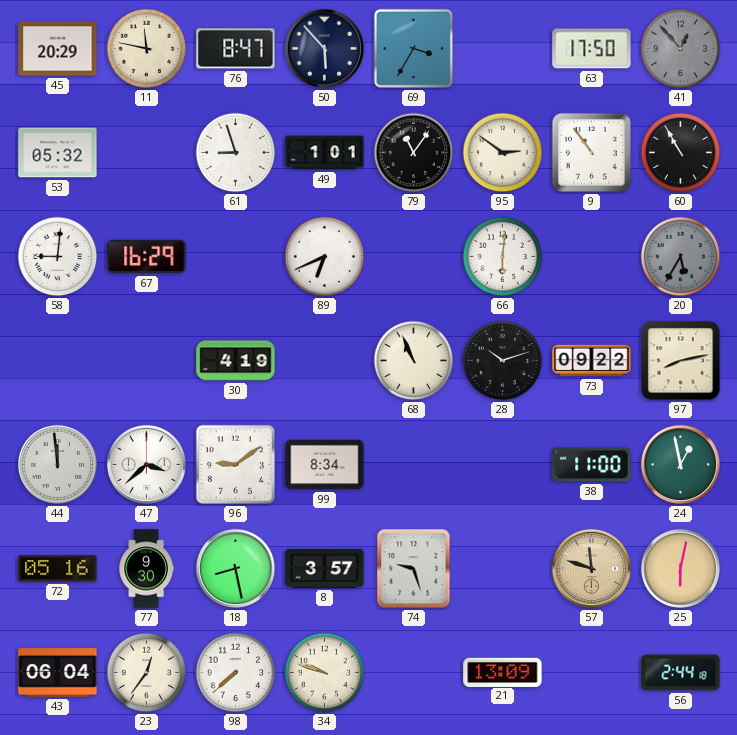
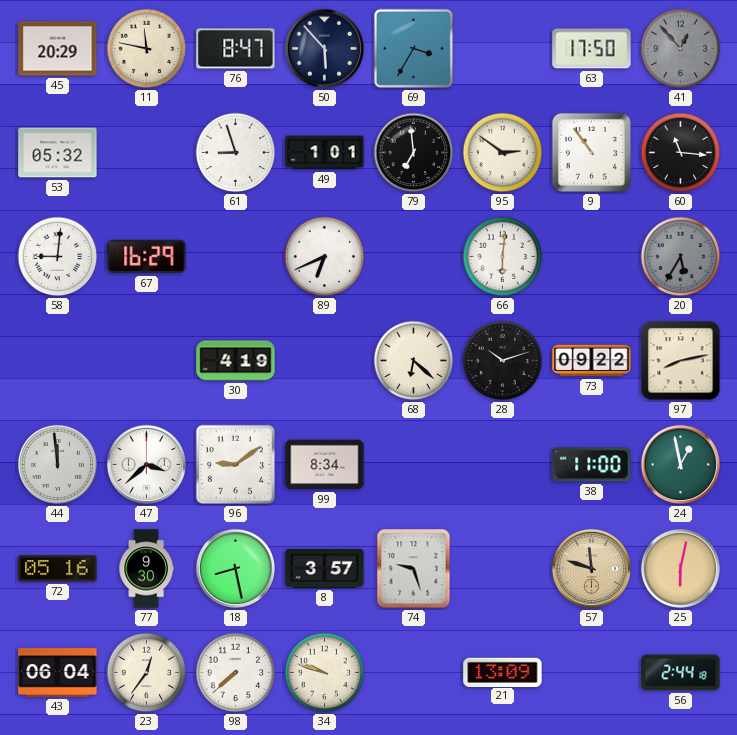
79: 11:06 -> 6:59 (414, 153)
60: 10:55 -> 11:16 (681, 153)
68: 10:56 -> 6:22 (414, 361)
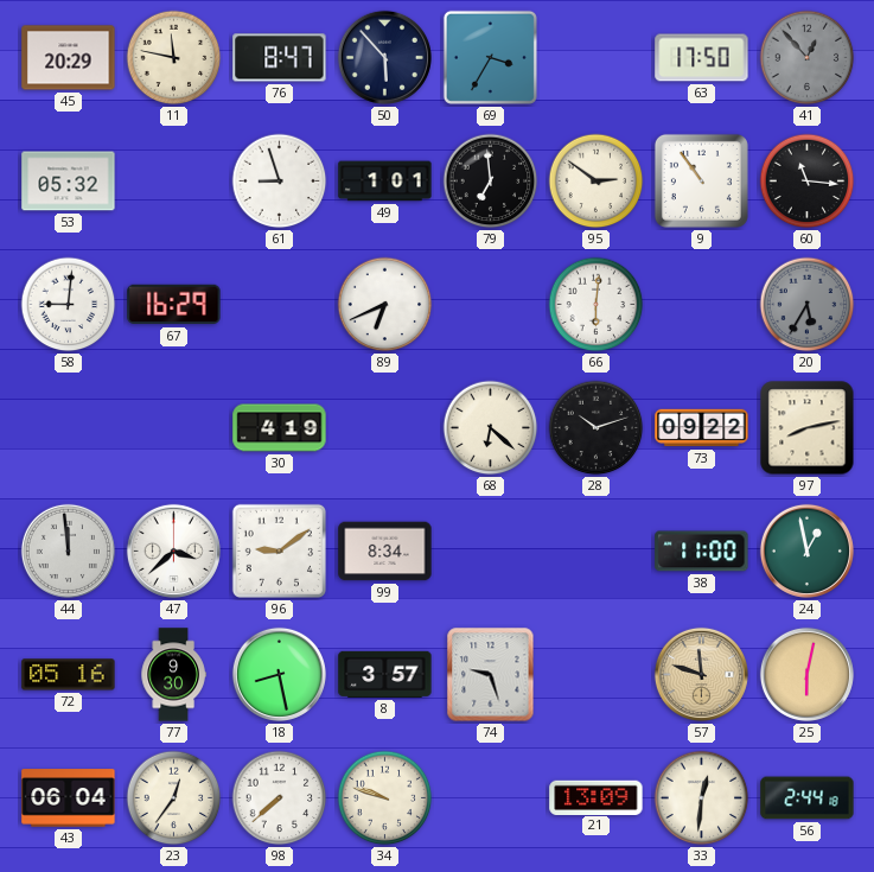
33: none -> 12:31 (702, 798)
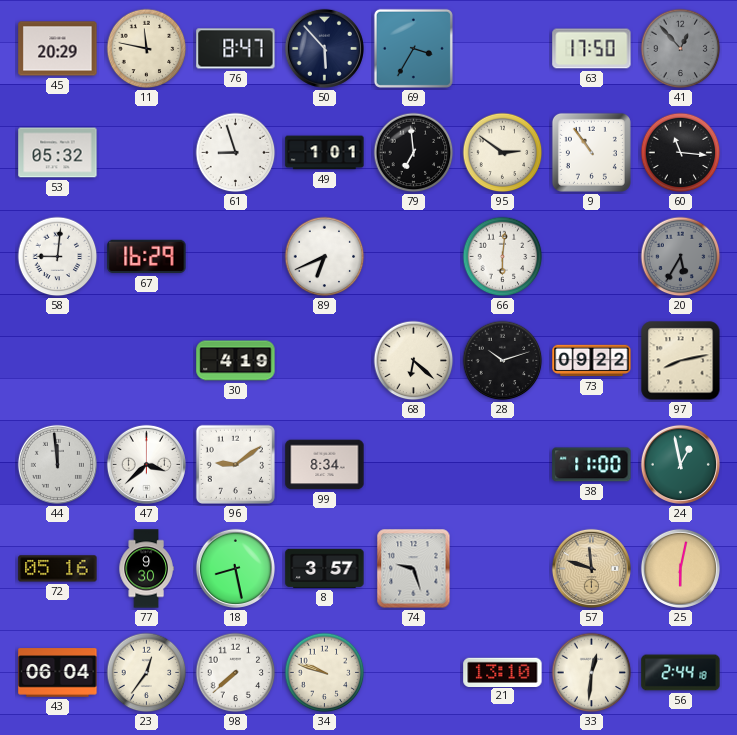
21: 13:09 -> 13:10 (503, 672)
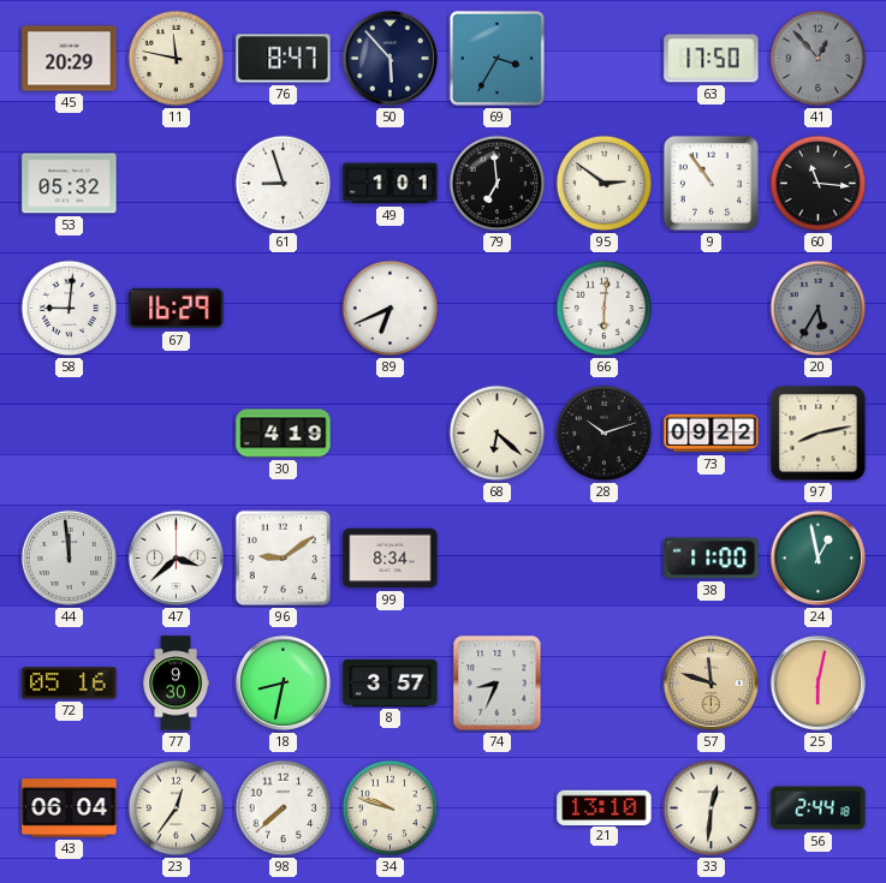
18: 8:28 -> 8:32 (283, 682)
74: 9:27 -> 8:34 (498, 684)
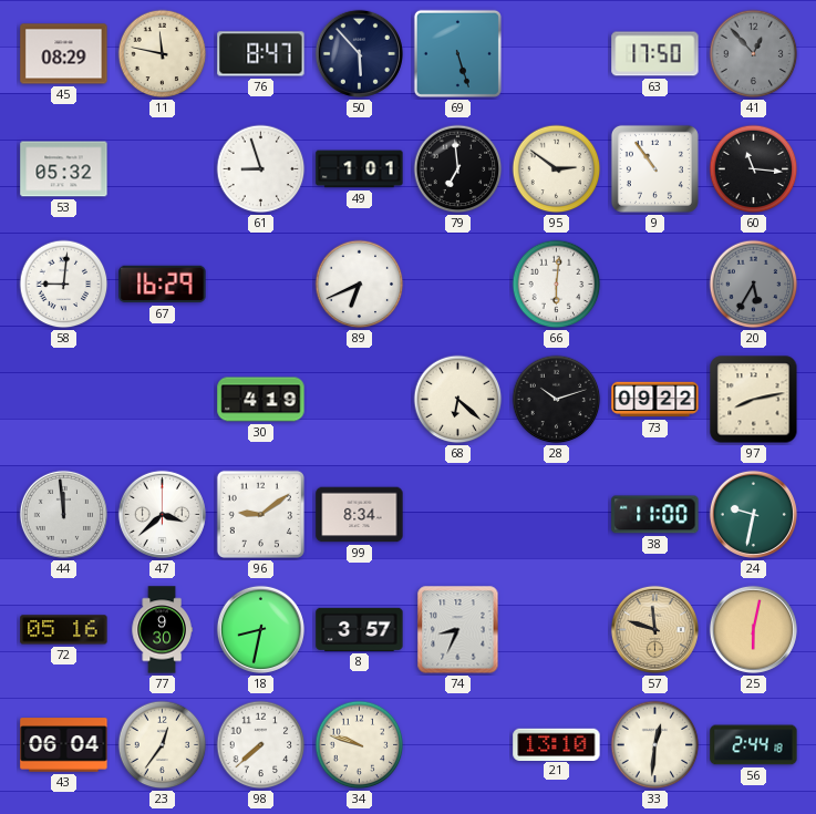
45: 20:29 -> 08:29 (64, 54)
69: 3:35 -> 5:27 (457, 53)
24: 12:58 -> 9:32 (753, 514)
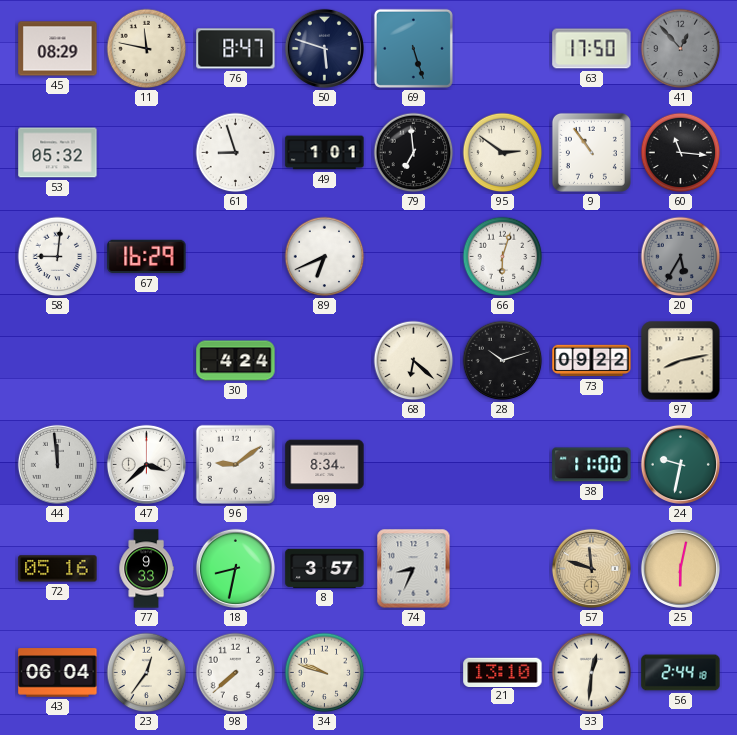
50: 5:53 -> 5:48 (324, 48)
66: 6:01 -> 6:03 (503, 257)
30: 4:19 -> 4:24 (236, 361)
77: 9:30 -> 9:33 (146, 569)
